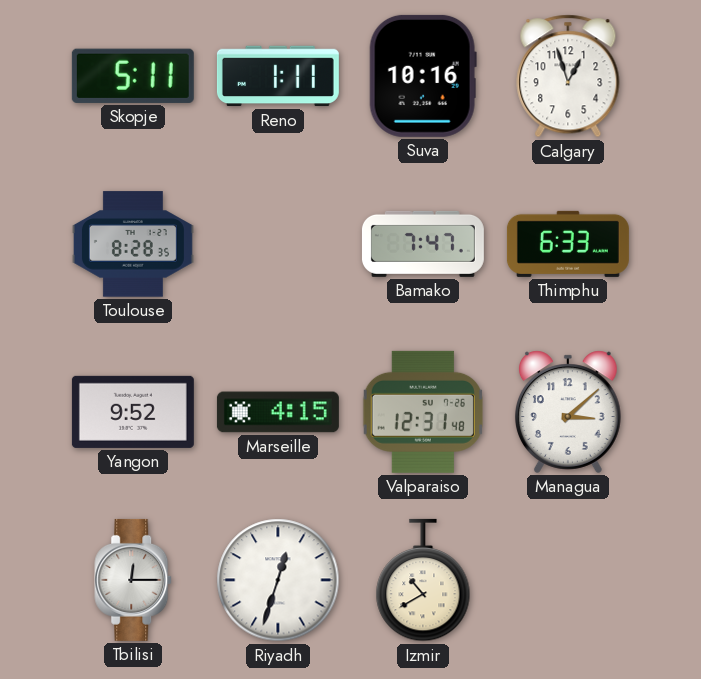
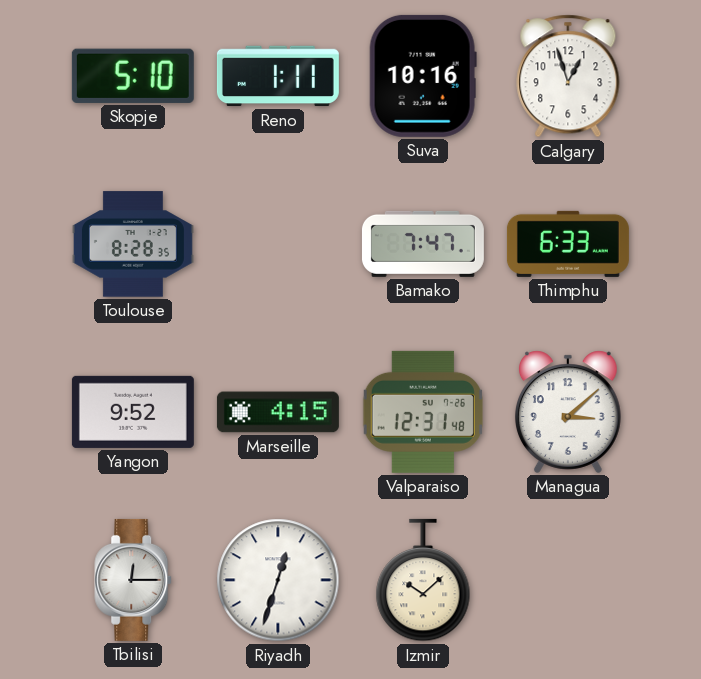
Skopje: 5:11 -> 5:10 (133, 76)
Izmir: 10:40 -> 10:08 (423, 580)
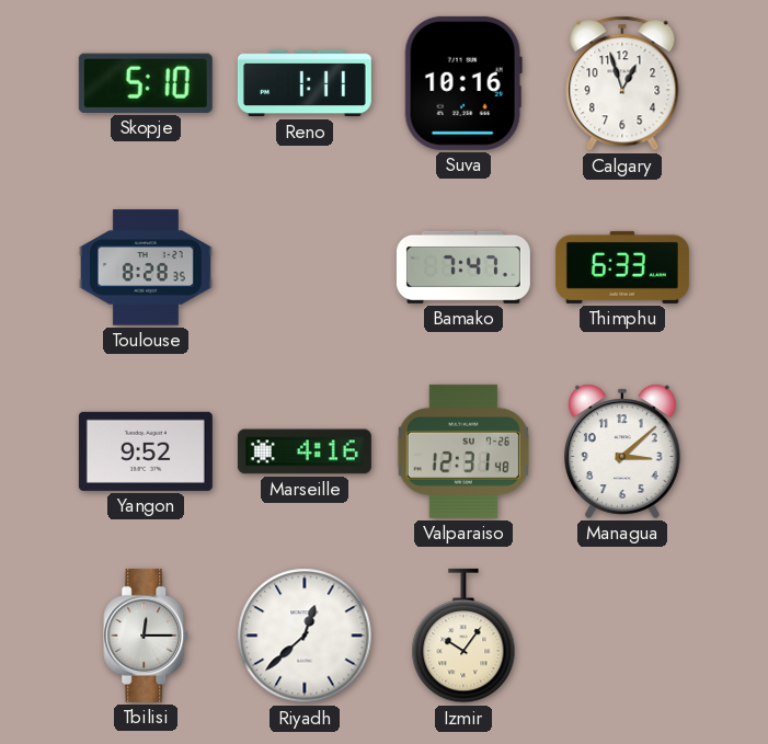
Marseille: 4:15 -> 4:16 (305, 451)
Riyadh: 12:33 -> 12:38 (305, 636)
Izmir: 10:08 -> 10:06 (463, 636)
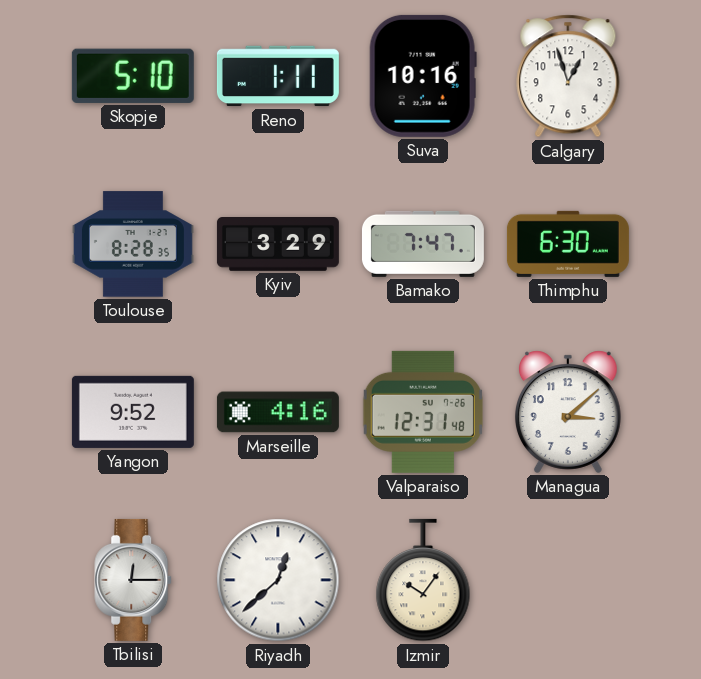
Kyiv: none -> 3:29 (278, 245)
Thimphu: 6:33 -> 6:30 (568, 244)
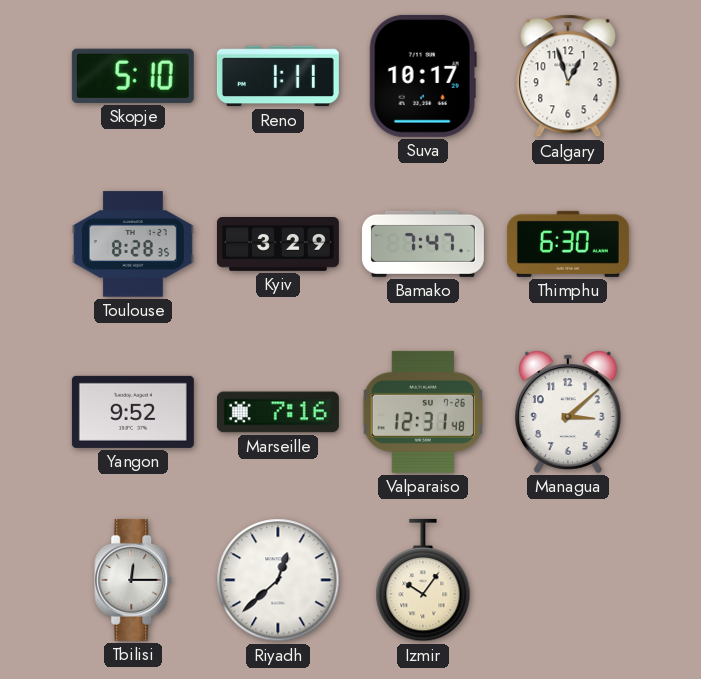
Suva: 10:16 -> 10:17 (423, 76)
Marseille: 4:16 -> 7:16 (278, 412)
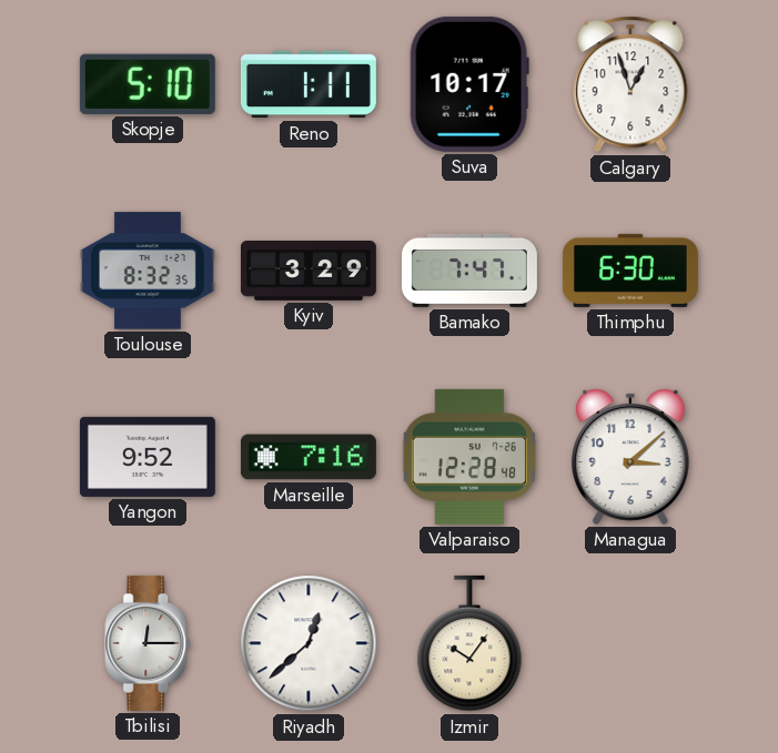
Toulouse: 8:28 -> 8:32 (148, 271)
Valparaiso: 12:31 -> 12:28 (469, 457)
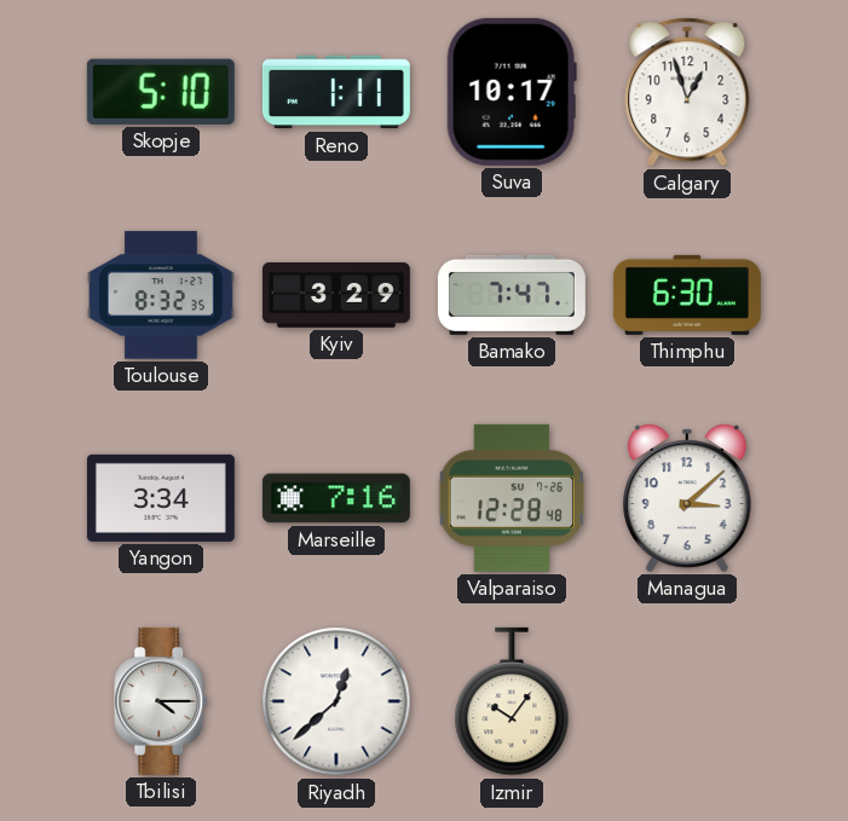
Yangon: 9:52 -> 3:34 (161, 498)
Tbilisi: 12:15 -> 4:15 (162, 701)
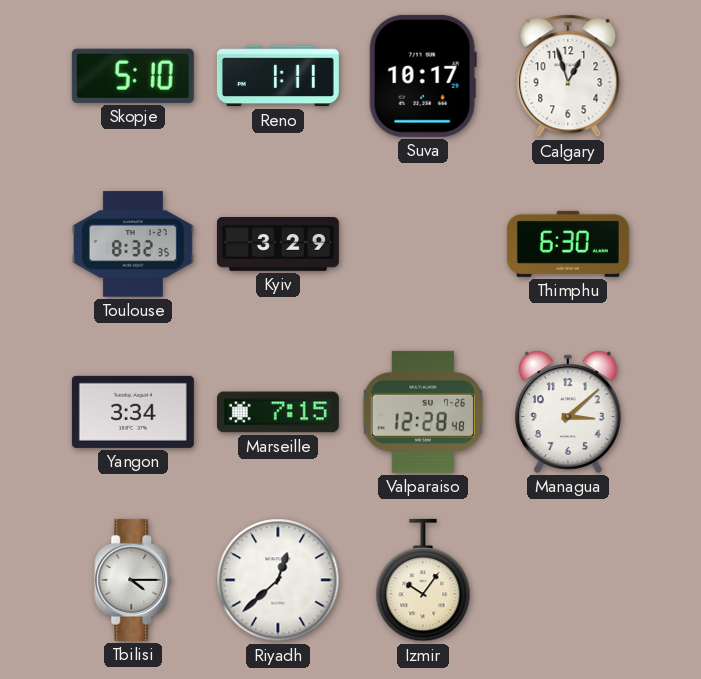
Bamako: 7:47 -> none (512, 295)
Marseille: 7:16 -> 7:15 (278, 412)
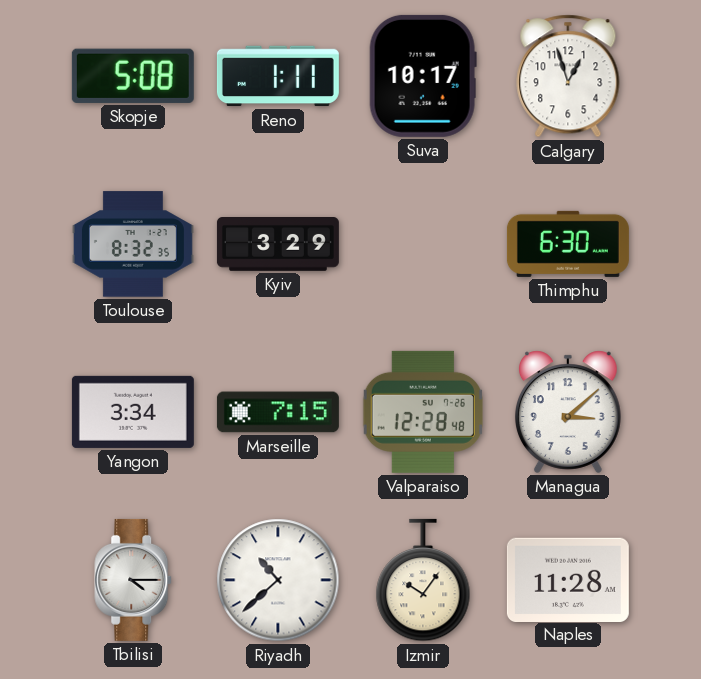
Skopje: 5:10 -> 5:08 (133, 76)
Riyadh: 12:38 -> 10:38 (278, 580)
Naples: none -> 11:28 (568, 579)
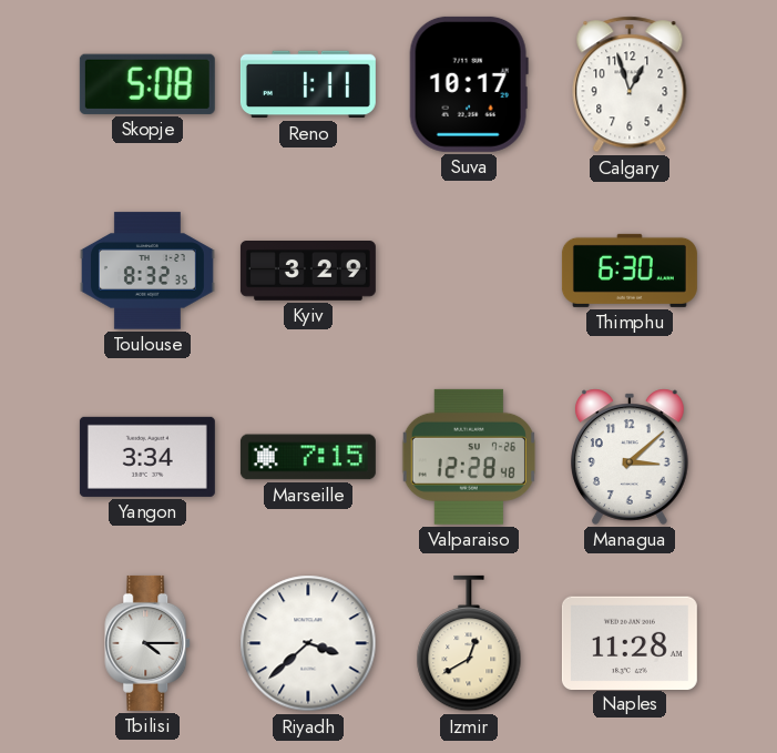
Riyadh: 10:38 -> 3:38 (308, 643)
Izmir: 10:06 -> 12:40 (469, 643)
